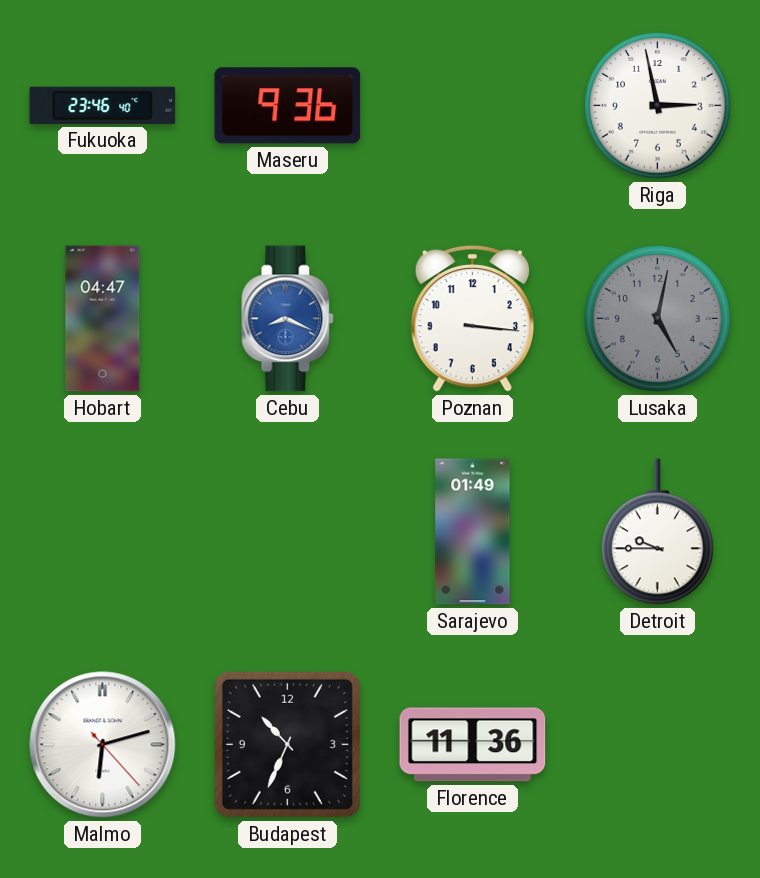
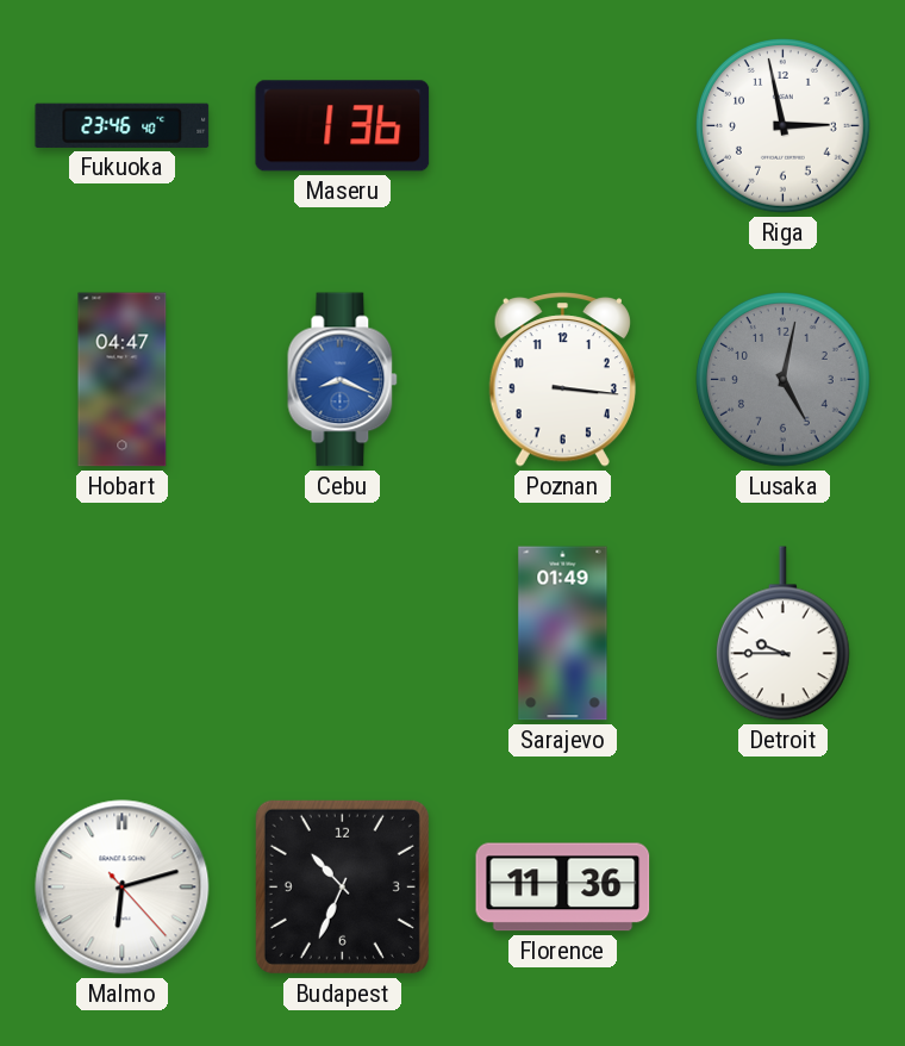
Maseru: 9:36 -> 1:36 (343, 126)
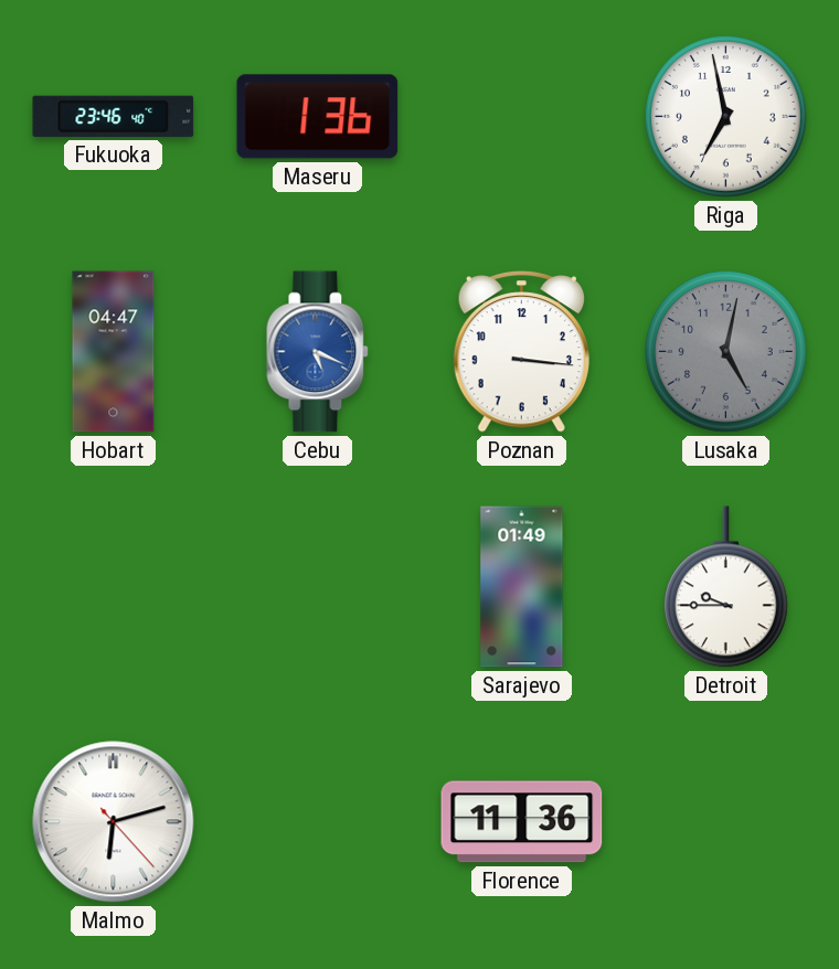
Riga: 2:58 -> 6:58 (726, 117)
Cebu: 8:19 -> 5:19 (318, 352)
Budapest: 10:34 -> none (342, 886)
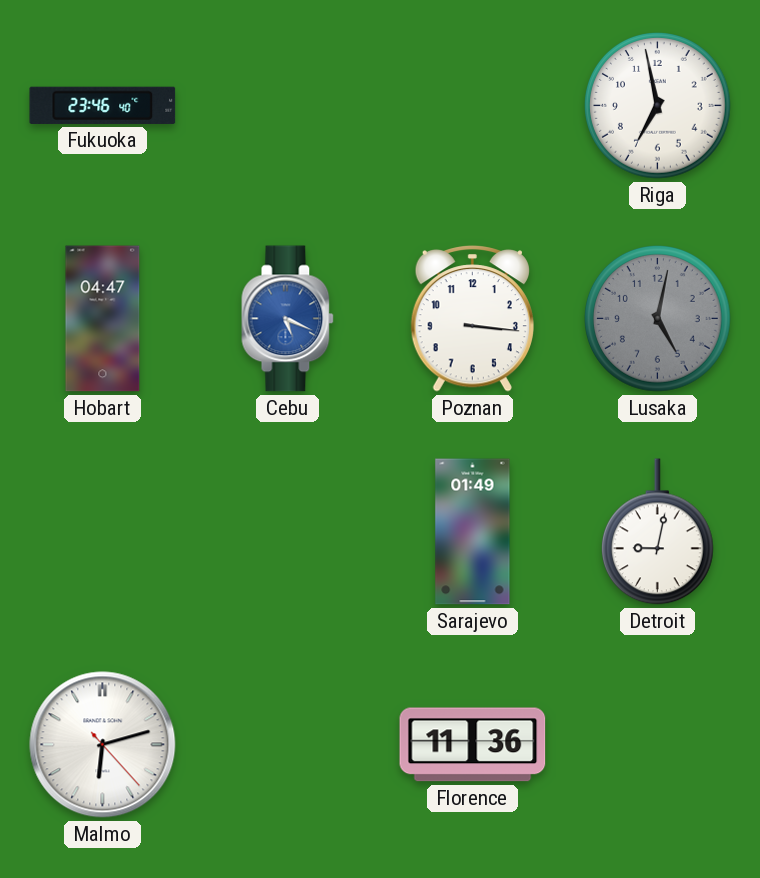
Maseru: 1:36 -> none (318, 117)
Detroit: 9:45 -> 9:02 (657, 532)
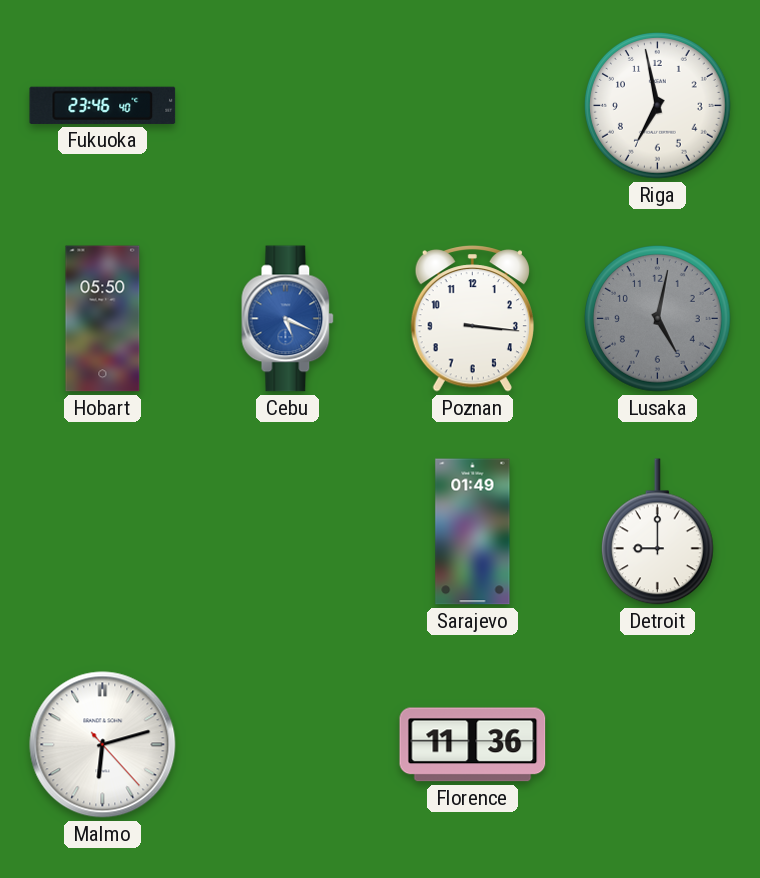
Hobart: 04:47 -> 05:50 (103, 319)
Detroit: 9:02 -> 9:00 (657, 532)
